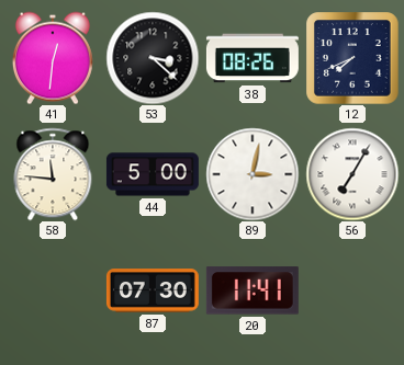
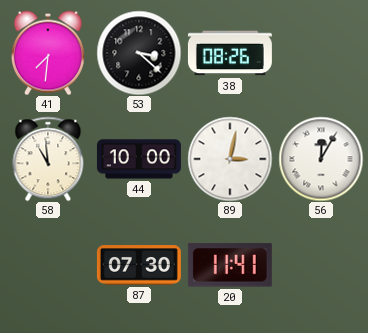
41: 12:31 -> 7:31 (48, 53)
12: 7:41 -> none (352, 58)
58: 11:46 -> 10:59 (48, 159)
44: 5:00 -> 10:00 (139, 159)
56: 7:05 -> 12:05 (321, 159)
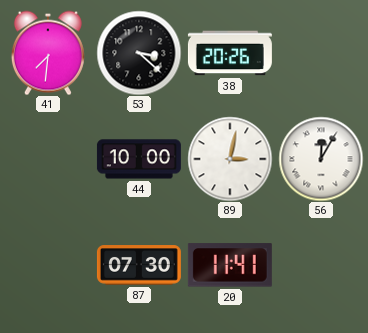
38: 08:26 -> 20:26 (230, 53)
58: 10:59 -> none (48, 159)
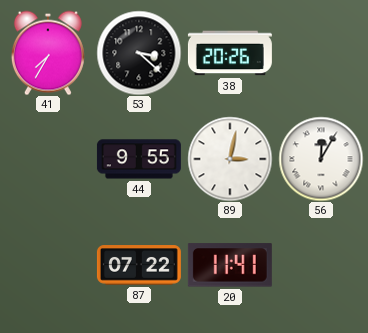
41: 7:31 -> 7:35 (48, 53)
44: 10:00 -> 9:55 (139, 159)
87: 07:30 -> 07:22 (139, 265)
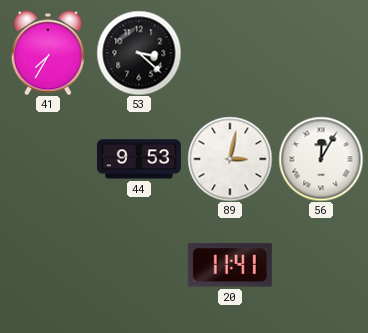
38: 20:26 -> none (230, 53)
44: 9:55 -> 9:53 (139, 159)
87: 07:22 -> none (139, 265)
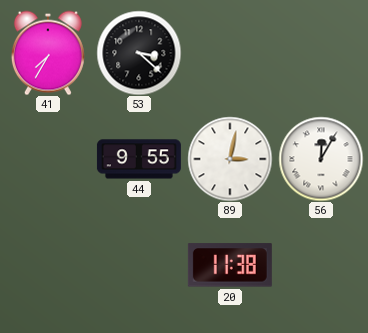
44: 9:53 -> 9:55 (139, 159)
20: 11:41 -> 11:38 (230, 265)
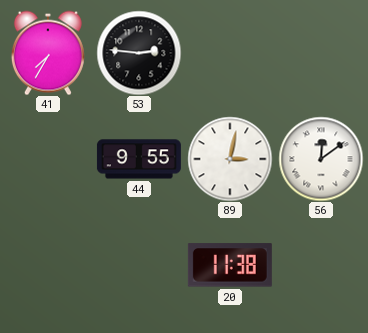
53: 3:22 -> 2:46 (139, 53)
56: 12:05 -> 12:09 (321, 159)
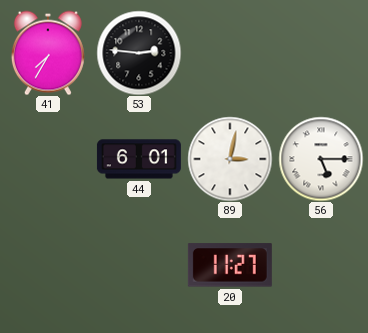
44: 9:55 -> 6:01 (139, 159)
56: 12:09 -> 5:15 (321, 159)
20: 11:38 -> 11:27 (230, 265)
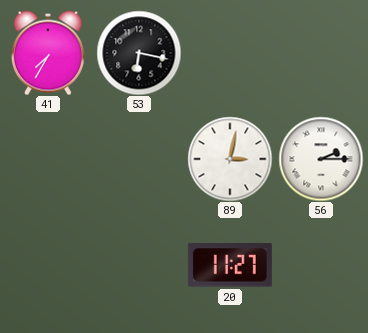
53: 2:46 -> 6:17 (139, 53)
44: 6:01 -> none (139, 159)
56: 5:15 -> 2:15 (321, 159)
